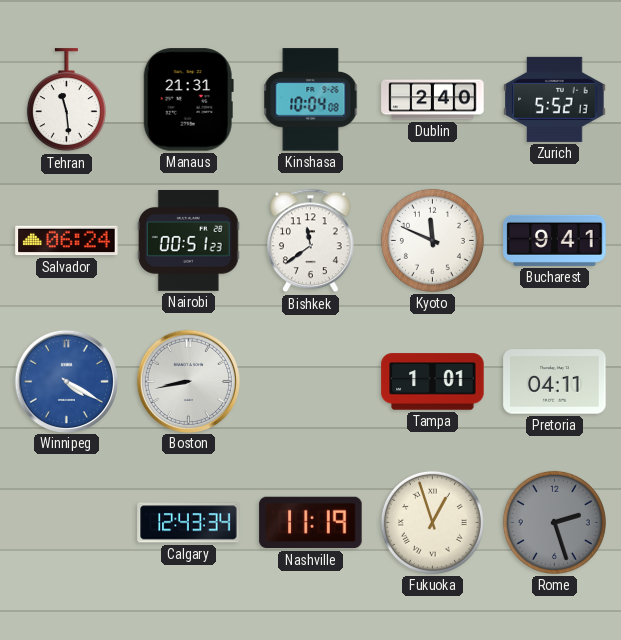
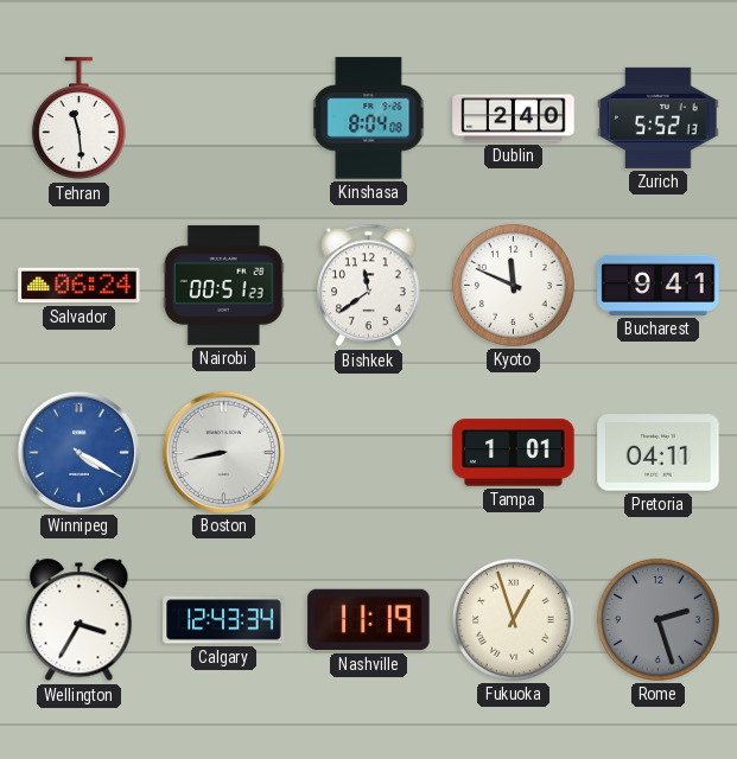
Manaus: 21:31 -> none (188, 100)
Kinshasa: 10:04 -> 8:04 (369, 119)
Wellington: none -> 3:35 (80, 620)
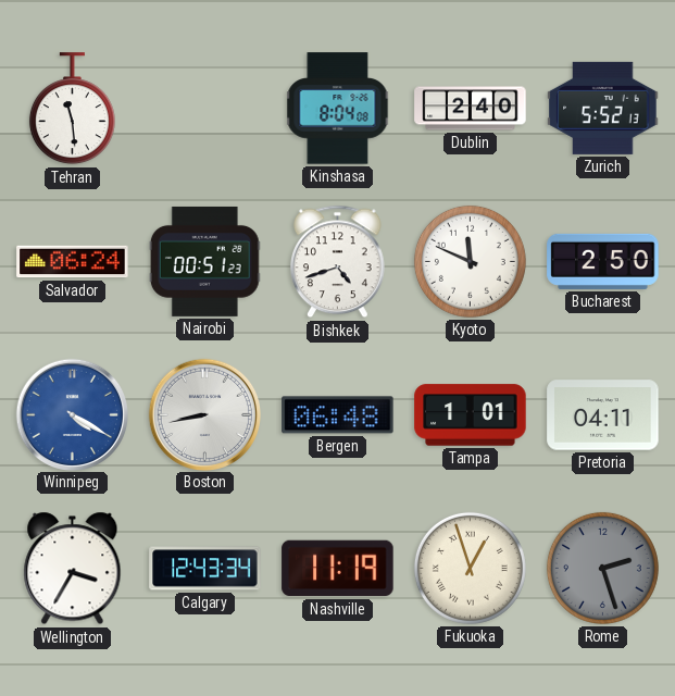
Bishkek: 11:39 -> 4:42 (338, 262)
Bucharest: 9:41 -> 2:50 (603, 261)
Bergen: none -> 06:48 (338, 415)
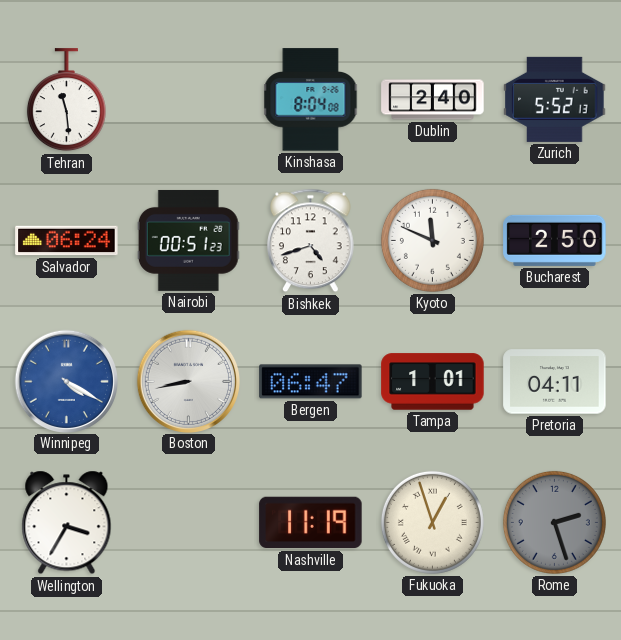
Bergen: 06:48 -> 06:47 (311, 382)
Calgary: 12:43 -> none (205, 569)
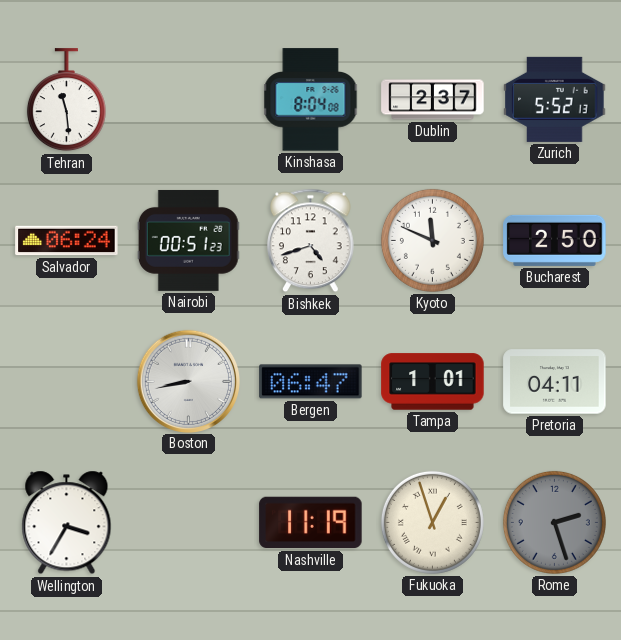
Dublin: 2:40 -> 2:37 (433, 100)
Winnipeg: 4:20 -> none (66, 381)
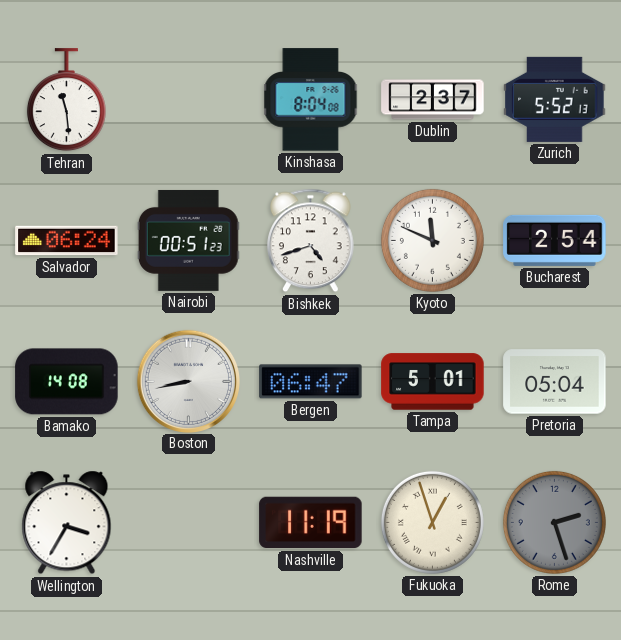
Bucharest: 2:50 -> 2:54 (555, 240)
Bamako: none -> 14:08 (67, 382)
Tampa: 1:01 -> 5:01 (433, 382)
Pretoria: 04:11 -> 05:04 (555, 382)
